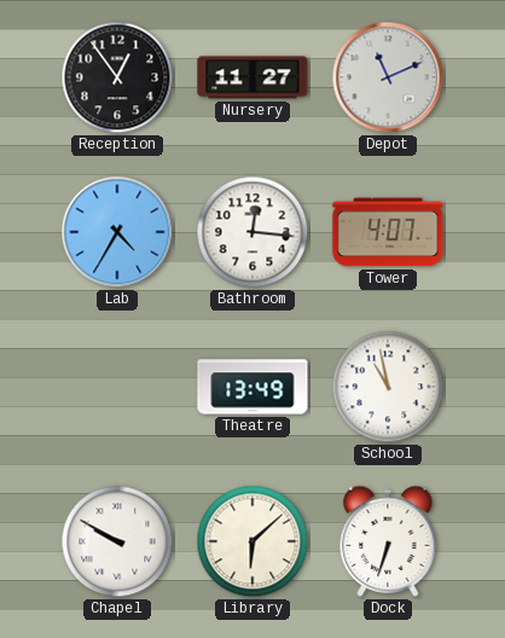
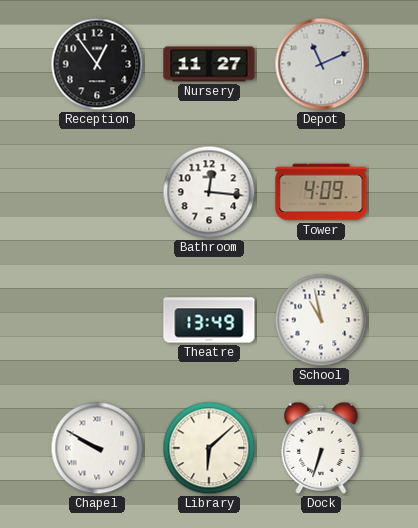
Lab: 4:35 -> none (117, 232)
Tower: 4:07 -> 4:09 (321, 192)
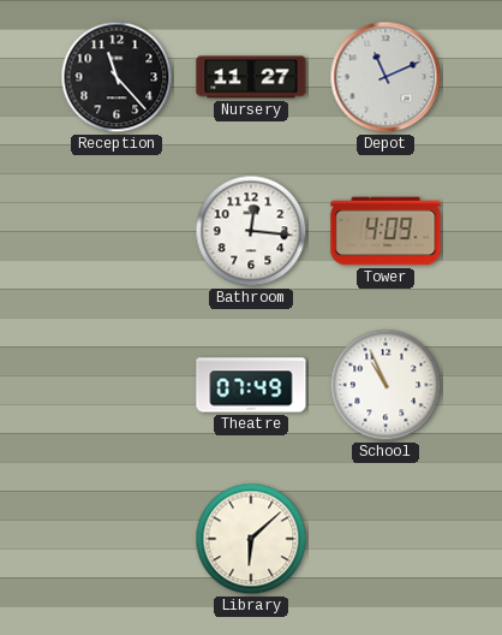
Reception: 12:54 -> 11:23 (116, 77)
Theatre: 13:49 -> 07:49 (251, 385)
School: 10:58 -> 10:56 (386, 385)
Chapel: 9:50 -> none (97, 448)
Dock: 6:33 -> none (321, 448)
